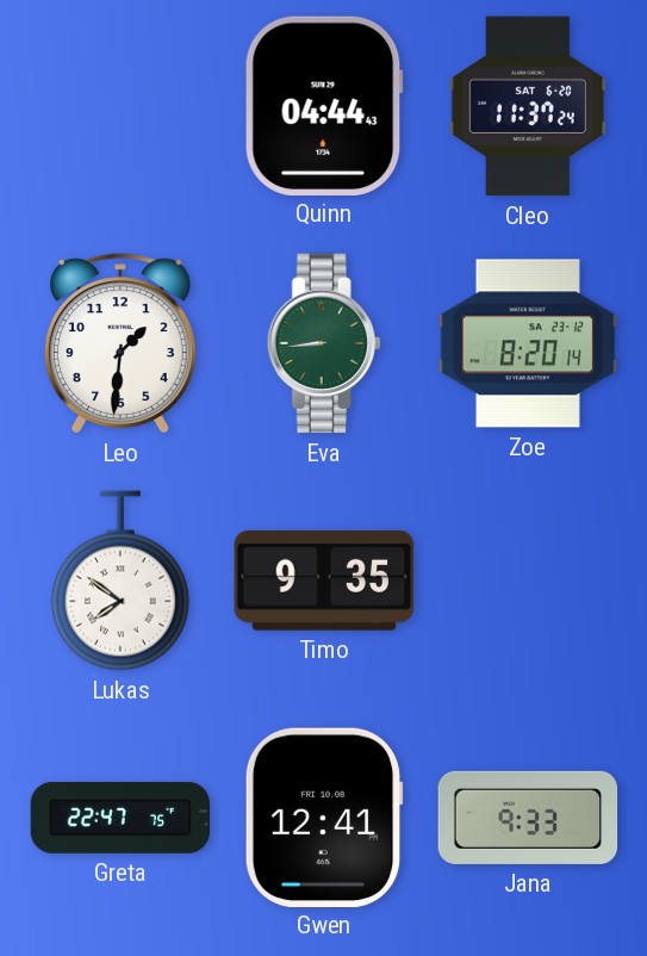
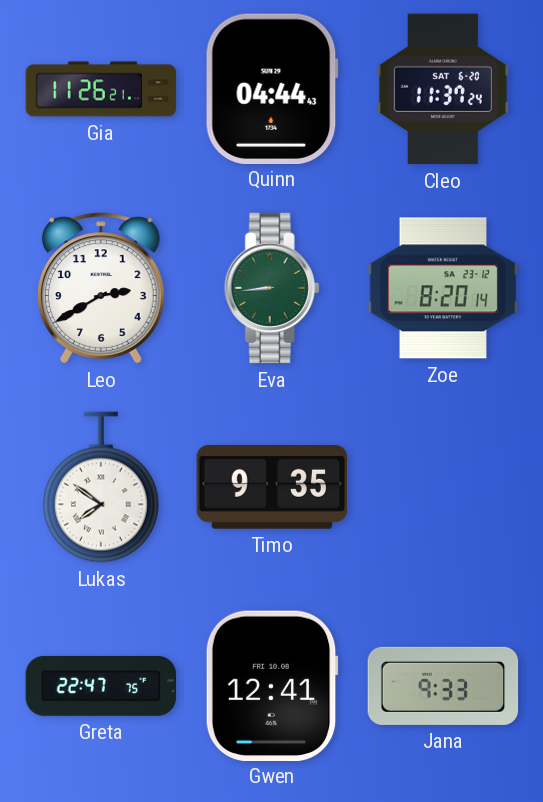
Gia: none -> 11:26 (101, 89)
Leo: 1:31 -> 2:40 (101, 288)
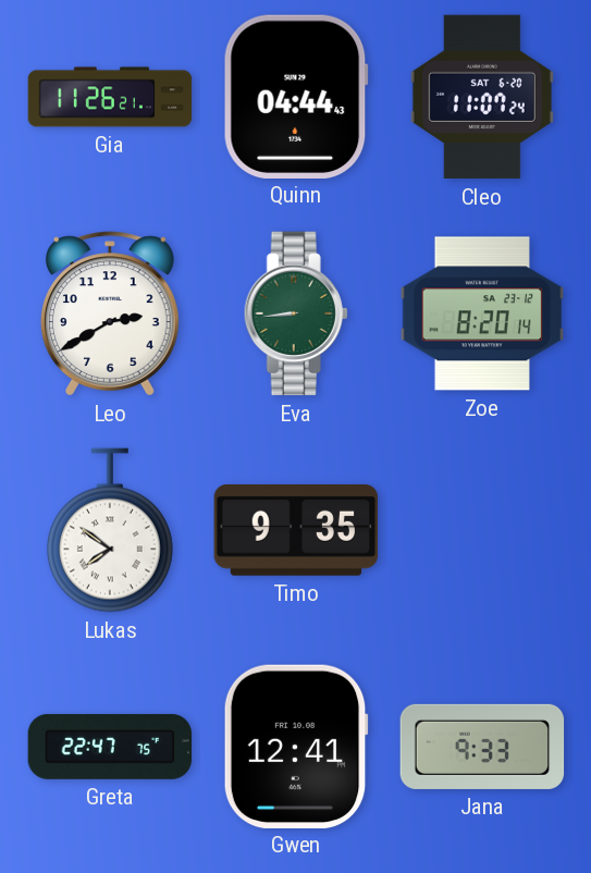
Cleo: 11:37 -> 11:07 (482, 97)
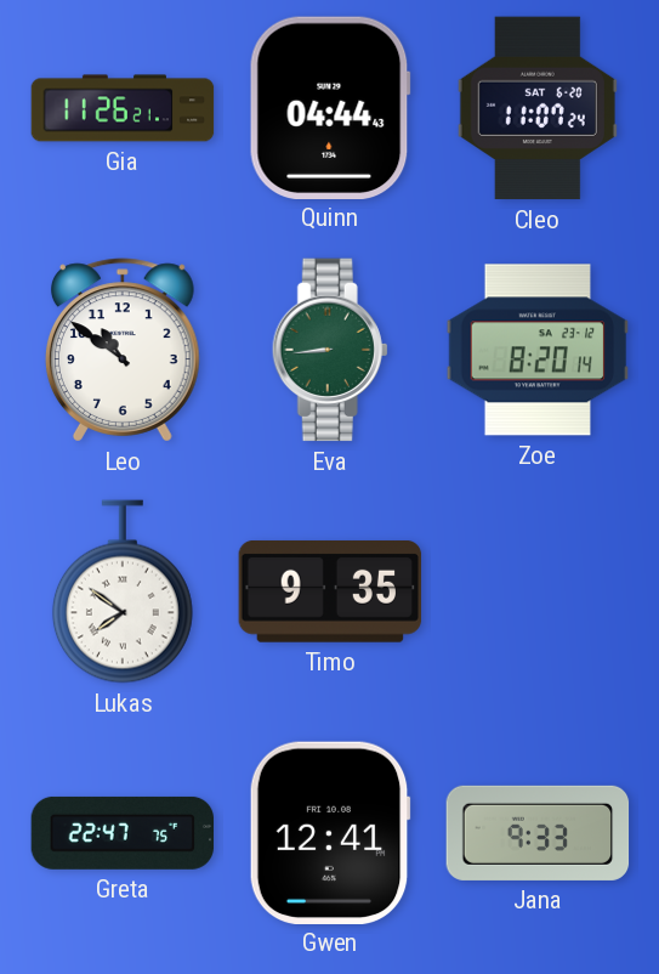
Leo: 2:40 -> 10:51 (123, 350)
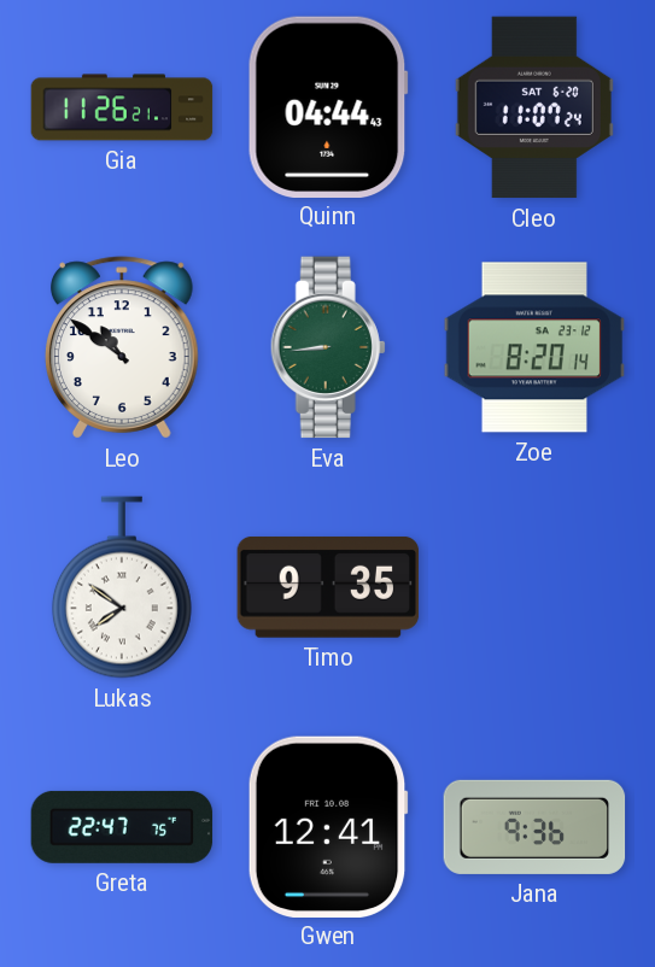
Jana: 9:33 -> 9:36 (534, 827)
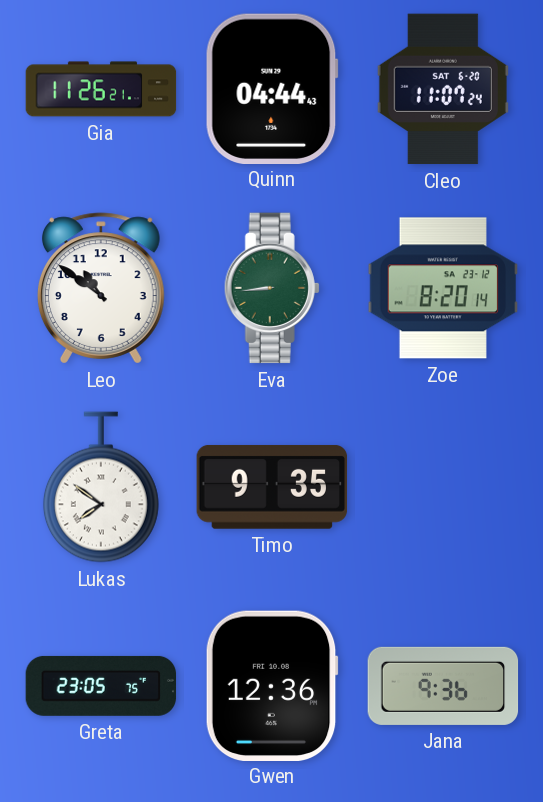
Greta: 22:47 -> 23:05 (101, 686)
Gwen: 12:41 -> 12:36 (272, 685)
